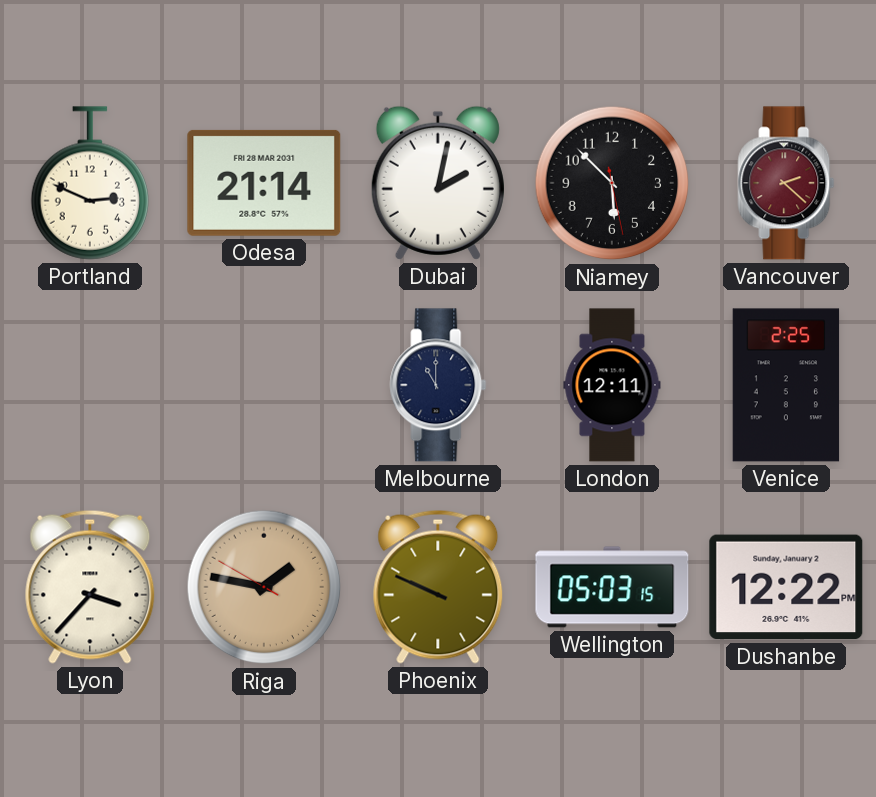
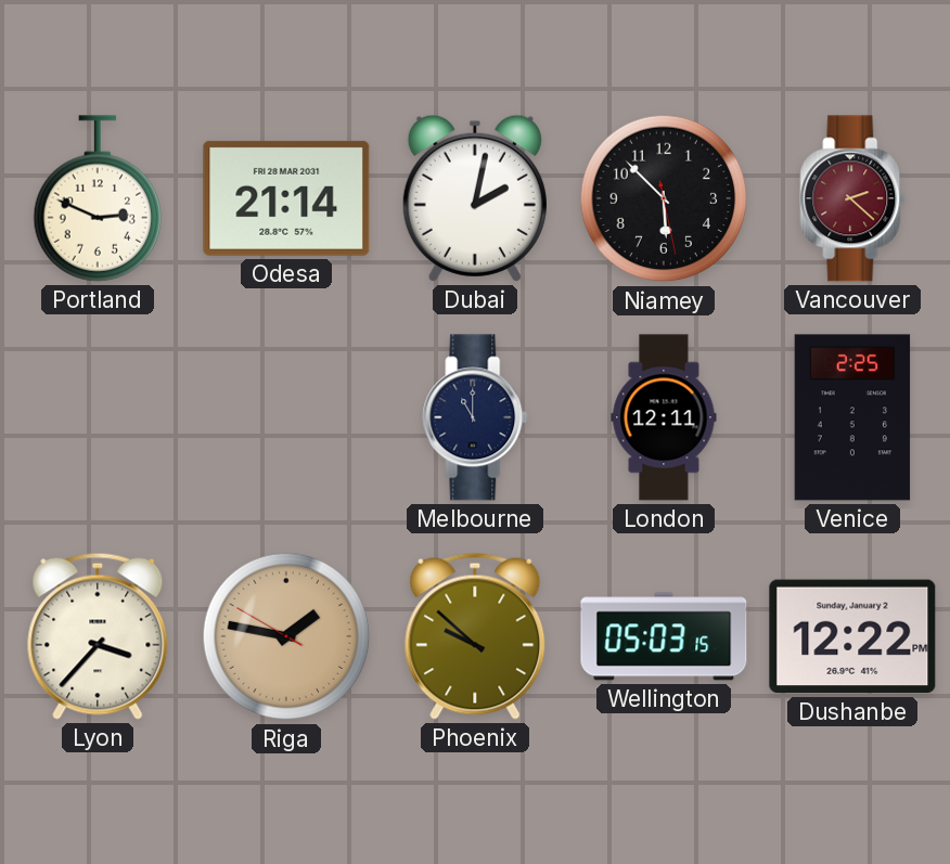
Phoenix: 9:49 -> 9:52 (475, 636)
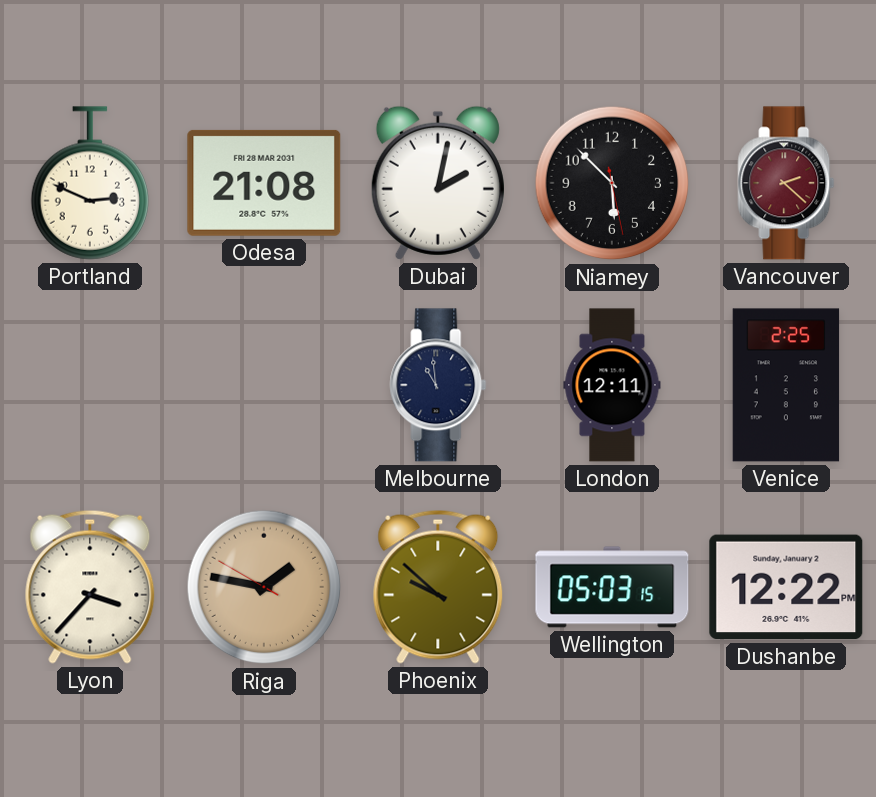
Odesa: 21:14 -> 21:08 (264, 183)
Melbourne: 11:00 -> 10:59 (438, 385)
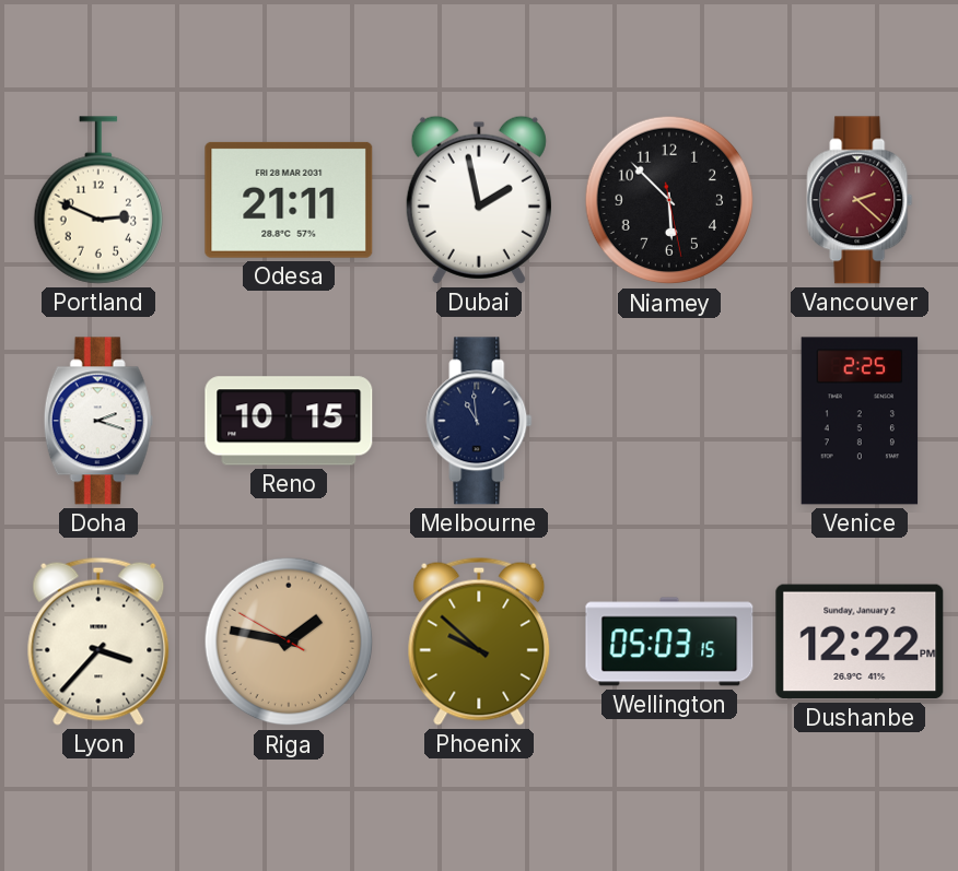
Odesa: 21:08 -> 21:11 (289, 200)
Dubai: 2:02 -> 1:58 (479, 200)
Doha: none -> 2:18 (98, 421)
Reno: none -> 10:15 (289, 421)
London: 12:11 -> none (612, 385)
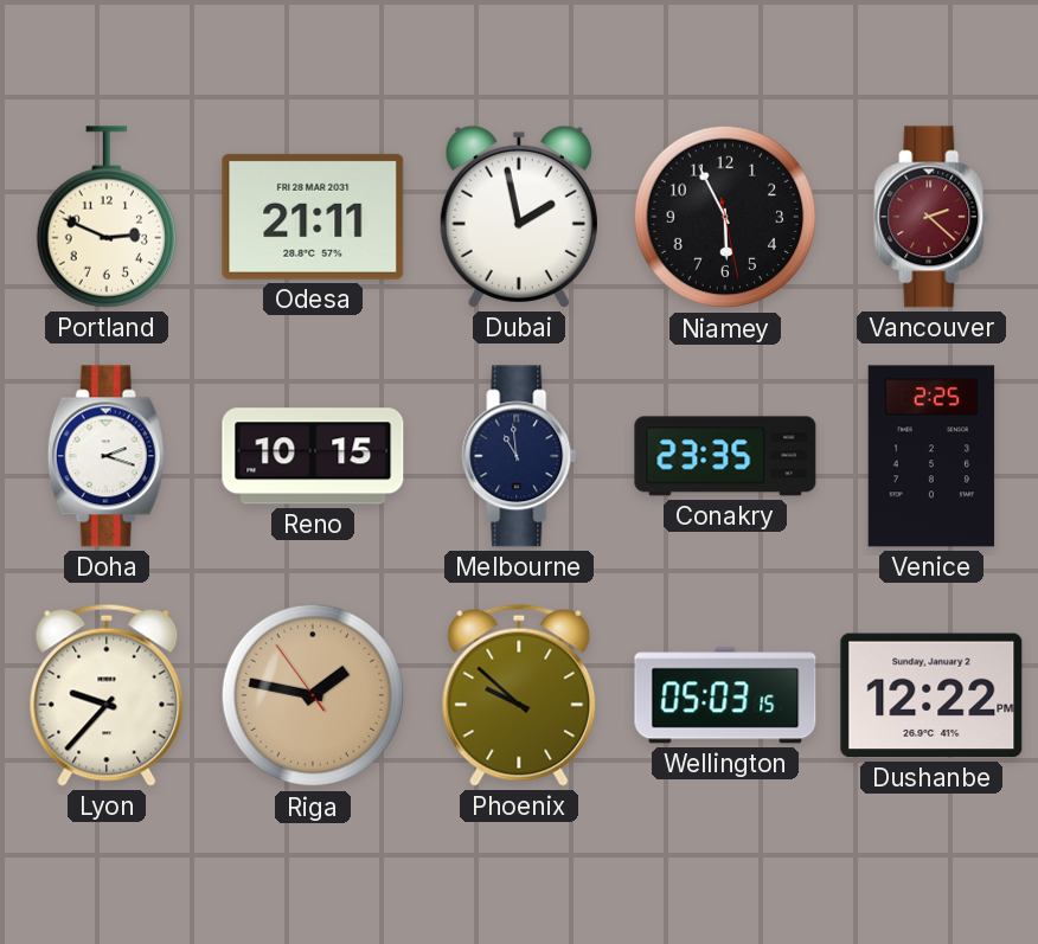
Niamey: 5:52 -> 5:55 (725, 217)
Conakry: none -> 23:35 (725, 456)
Lyon: 3:37 -> 9:37 (107, 695)
Riga: 1:46:50 -> 1:46:54 (313, 695)
